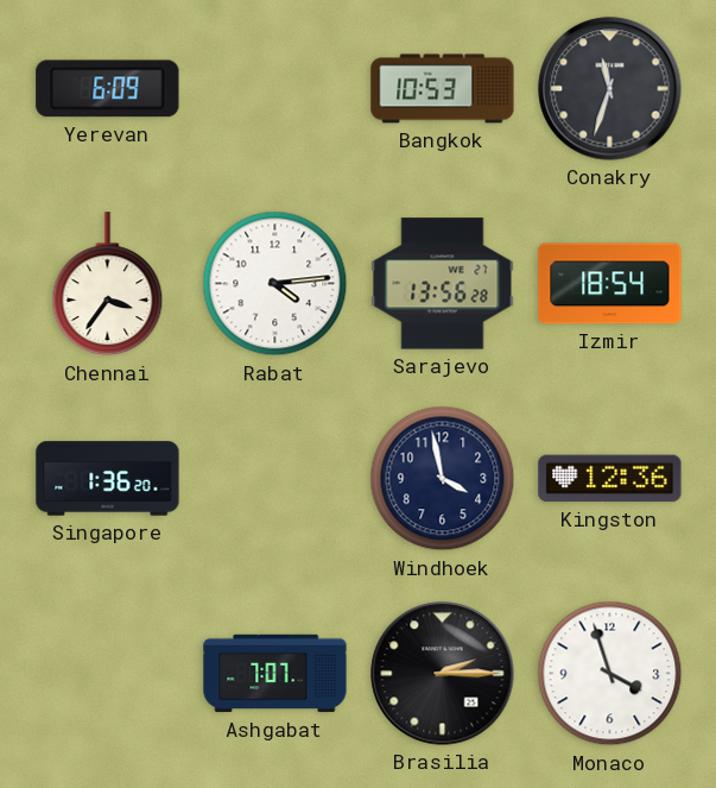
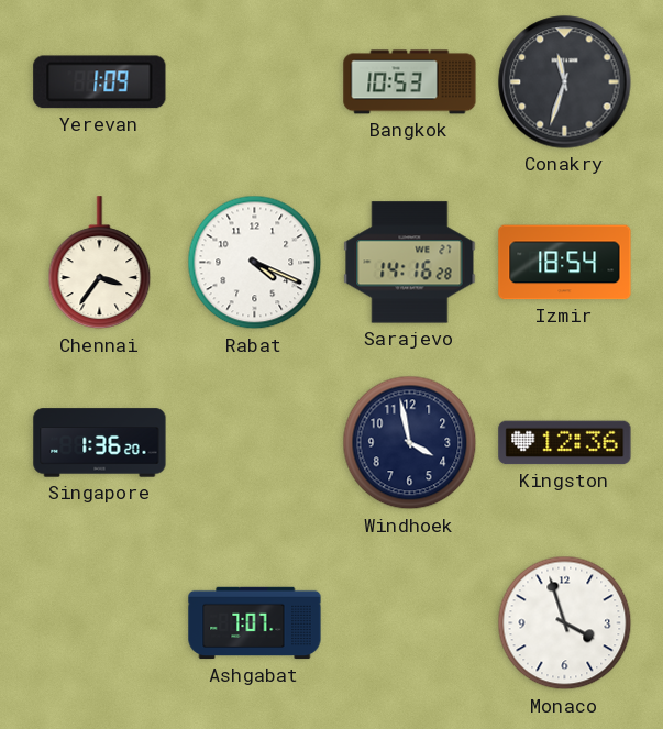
Yerevan: 6:09 -> 1:09 (100, 82)
Rabat: 4:14 -> 4:19 (255, 263)
Sarajevo: 13:56 -> 14:16 (410, 263)
Brasilia: 2:15 -> none (443, 674)
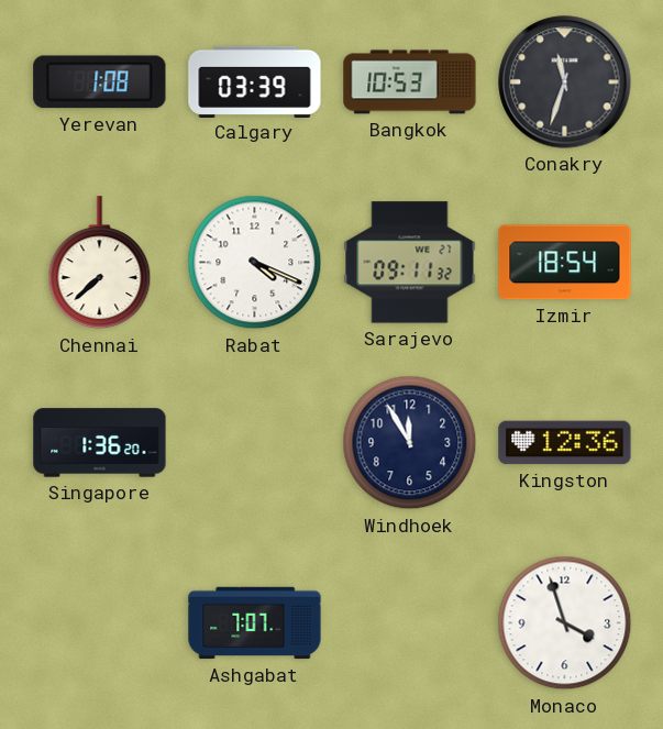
Yerevan: 1:09 -> 1:08 (100, 82)
Calgary: none -> 03:39 (255, 81)
Chennai: 3:36 -> 7:38 (100, 263)
Sarajevo: 14:16 -> 09:11 (410, 263)
Windhoek: 3:58 -> 11:55 (410, 443)
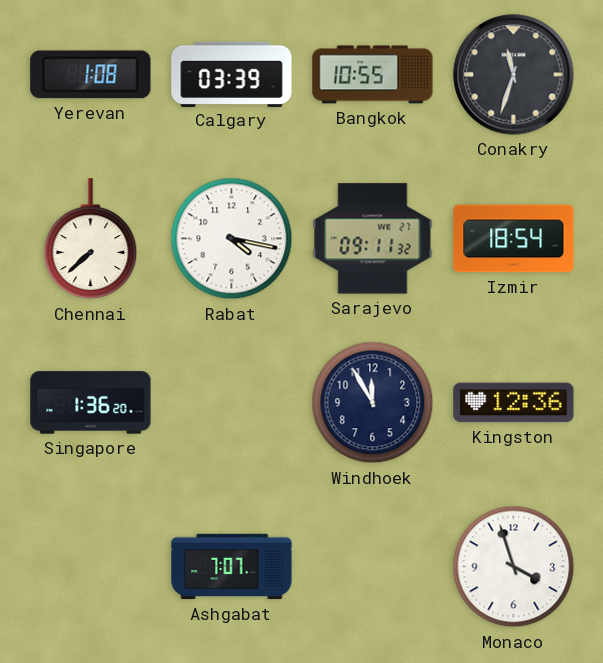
Bangkok: 10:53 -> 10:55 (373, 75)
Rabat: 4:19 -> 4:17 (232, 239)
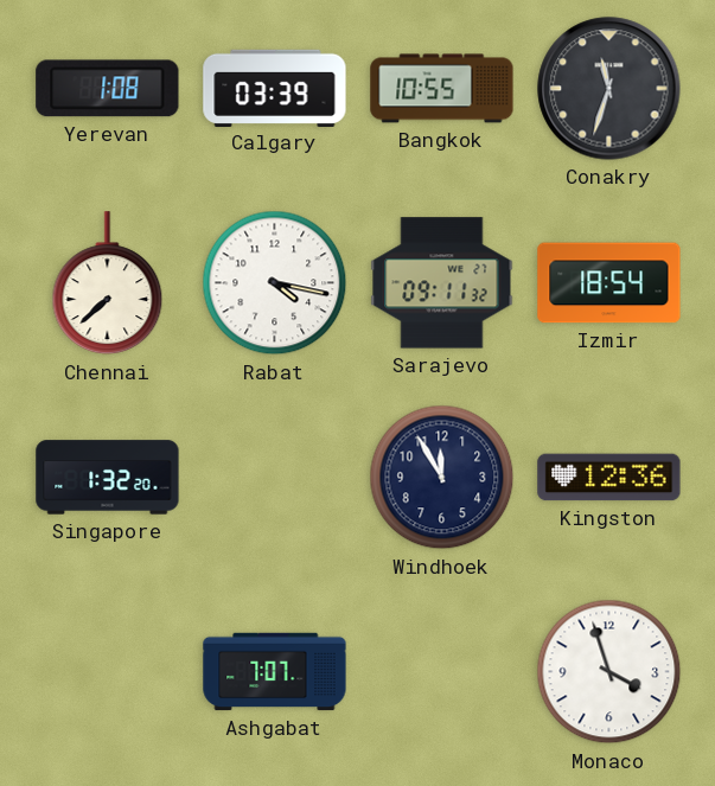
Singapore: 1:36 -> 1:32 (108, 478)
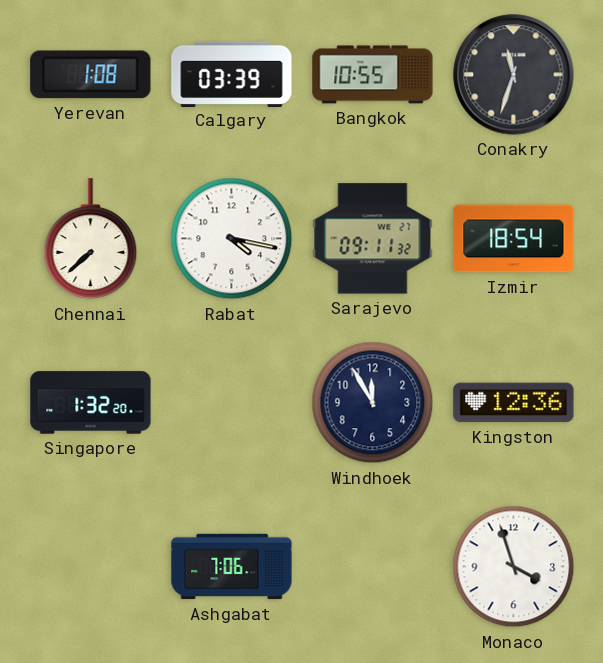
Ashgabat: 7:07 -> 7:06 (232, 567)
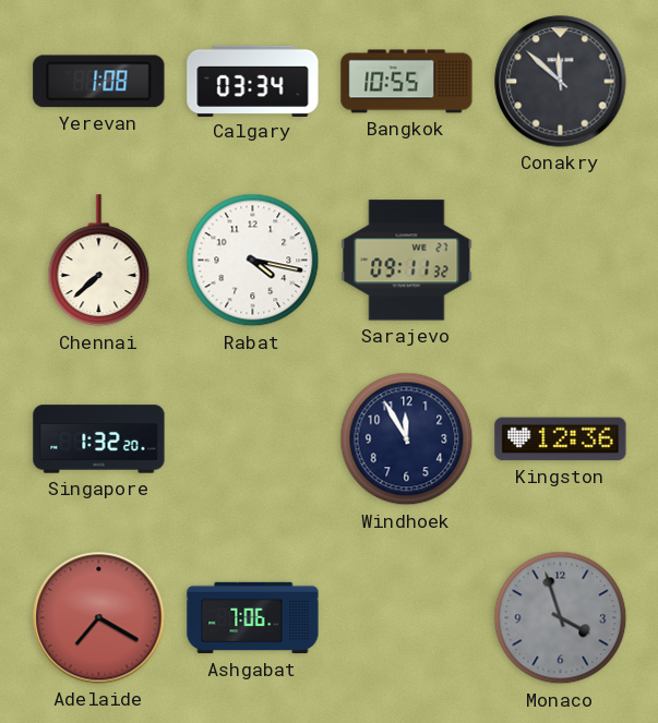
Calgary: 03:39 -> 03:34 (253, 81)
Conakry: 11:33 -> 11:52 (561, 82)
Izmir: 18:54 -> none (514, 239)
Adelaide: none -> 7:20 (99, 618)
Monaco dial: white -> grey (561, 618)
